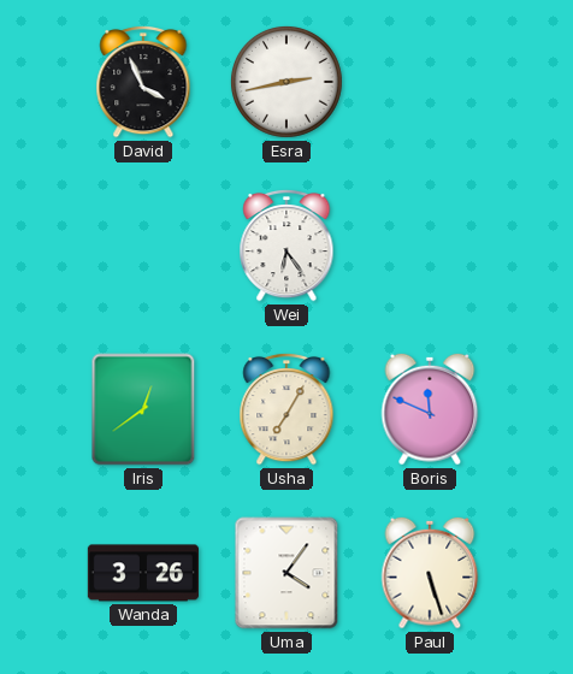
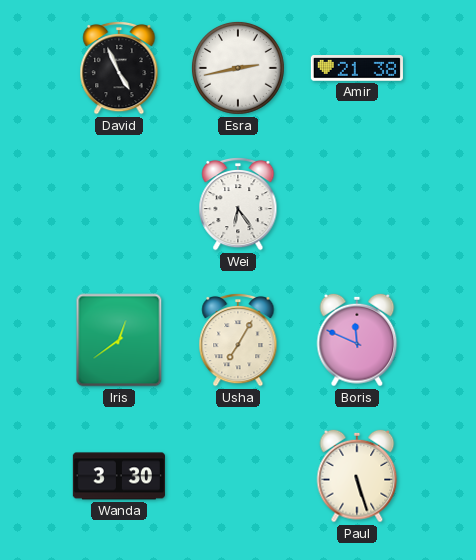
David: 3:56 -> 4:56 (119, 68)
Amir: none -> 21:38 (357, 69)
Wanda: 3:26 -> 3:30 (119, 476)
Uma: 4:06 -> none (286, 573)
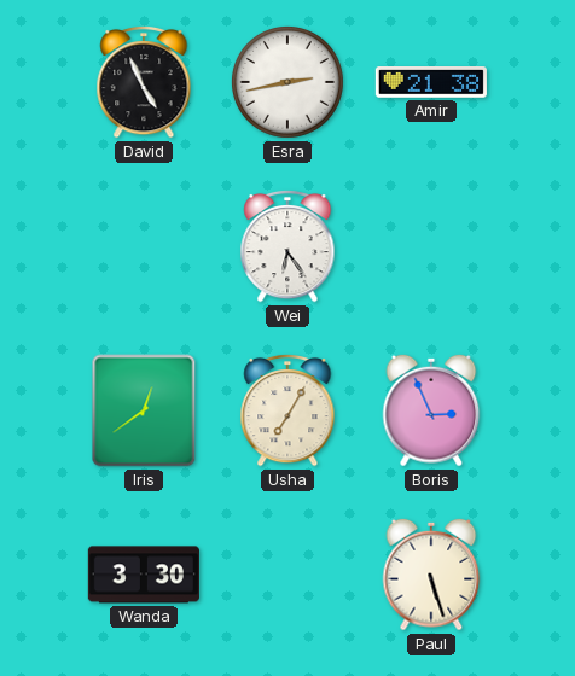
Boris: 11:49 -> 2:56 (431, 410)
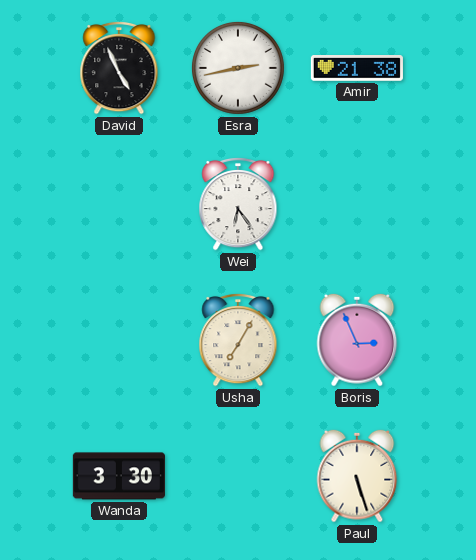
Iris: 12:39 -> none (144, 410)
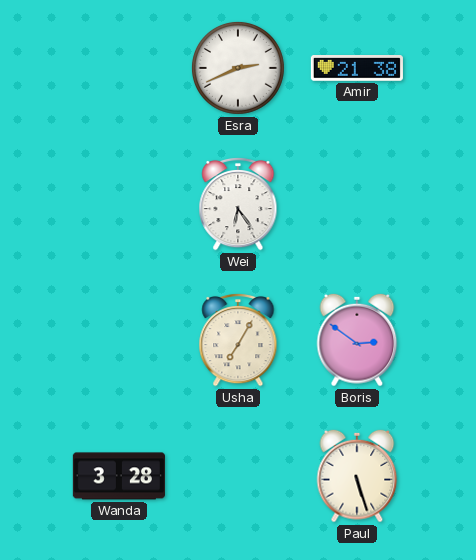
David: 4:56 -> none (119, 68)
Esra: 2:43 -> 2:41 (238, 68)
Boris: 2:56 -> 2:51 (357, 340)
Wanda: 3:30 -> 3:28 (119, 476)
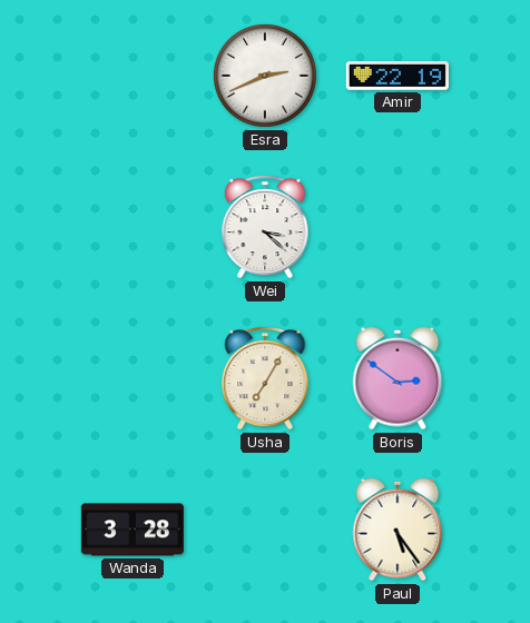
Amir: 21:38 -> 22:19 (397, 77)
Wei: 6:24 -> 3:22 (265, 227)
Paul: 5:27 -> 5:24 (397, 530)
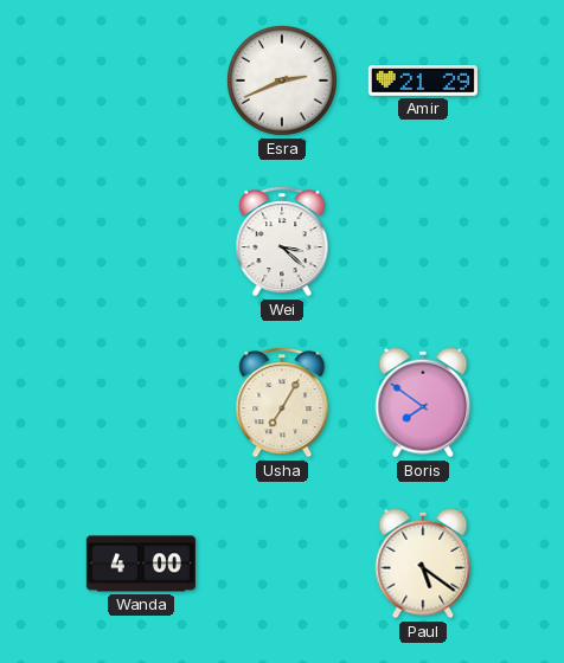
Amir: 22:19 -> 21:29 (423, 82)
Boris: 2:51 -> 7:51 (423, 403)
Wanda: 3:28 -> 4:00 (141, 564)
Paul: 5:24 -> 5:21 (423, 564)
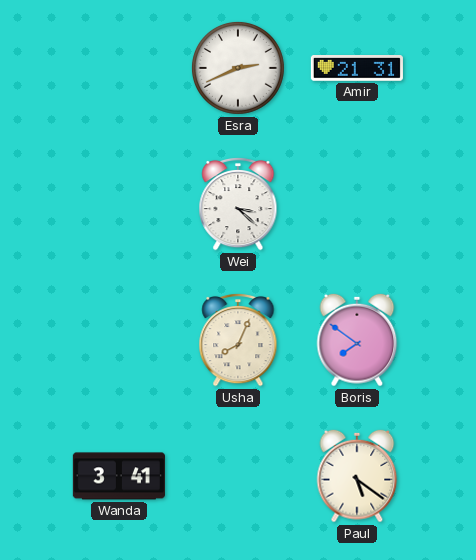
Amir: 21:29 -> 21:31 (357, 69)
Usha: 7:05 -> 8:04 (238, 340)
Wanda: 4:00 -> 3:41 (119, 476)
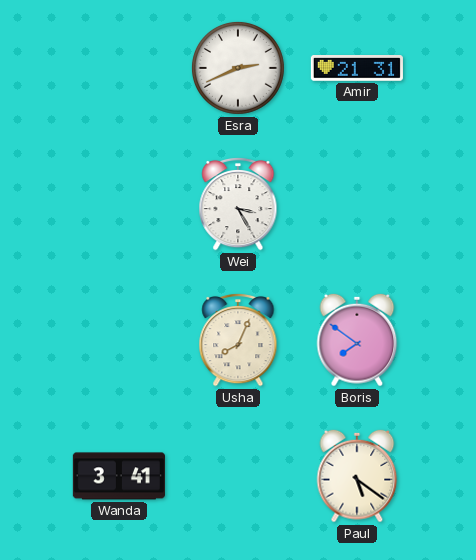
Wei: 3:22 -> 3:25 (238, 204)
